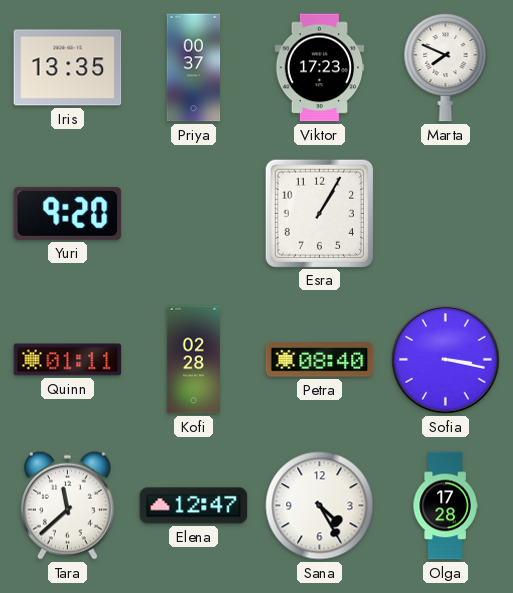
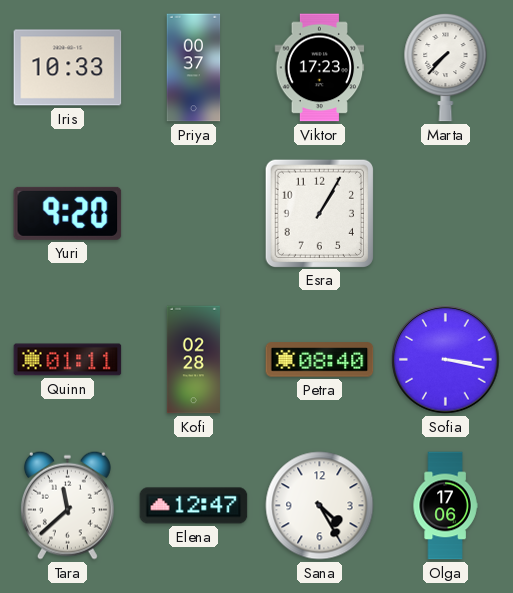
Iris: 13:35 -> 10:33 (68, 68)
Marta: 7:49 -> 7:37 (446, 67)
Olga: 17:28 -> 17:06 (445, 506)
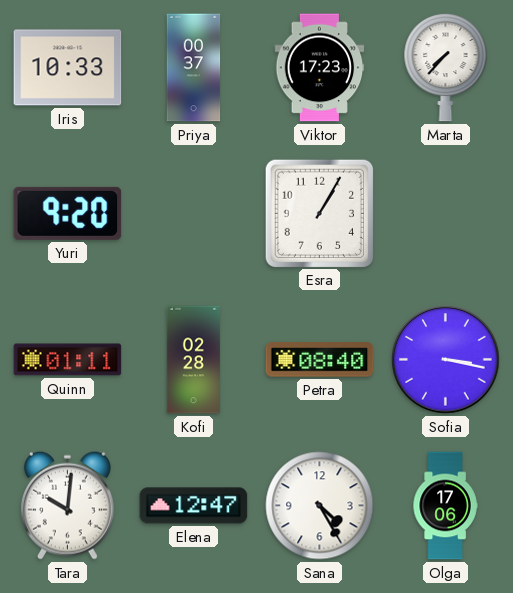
Tara: 11:38 -> 10:01 (67, 505)
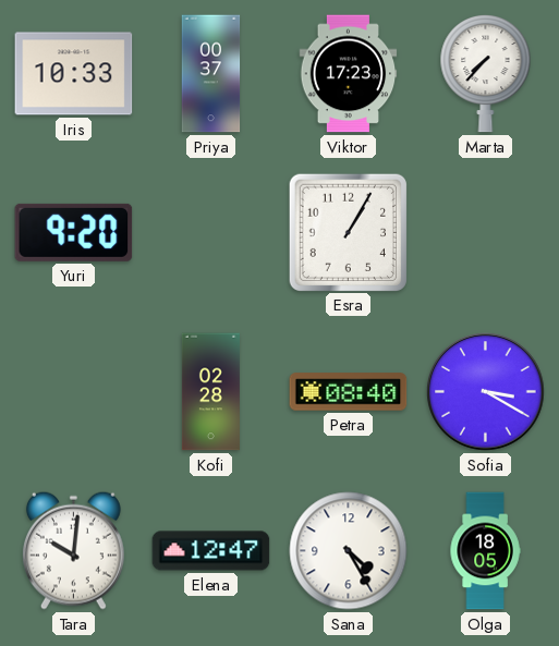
Quinn: 01:11 -> none (68, 360)
Sofia: 3:17 -> 3:20 (486, 392)
Olga: 17:06 -> 18:05 (485, 551)
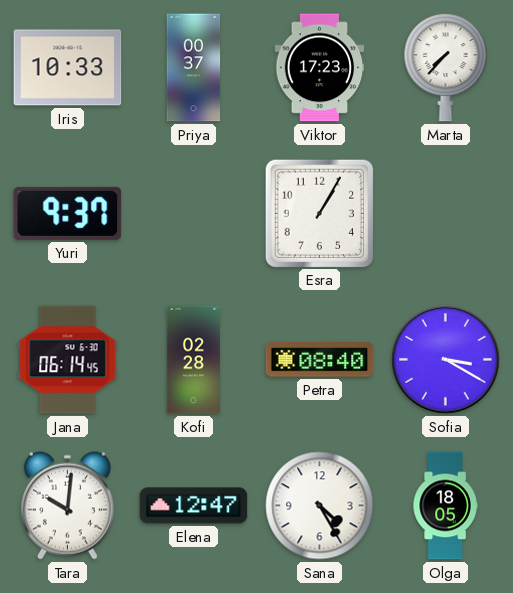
Yuri: 9:20 -> 9:37 (68, 213)
Jana: none -> 06:14 (68, 360)
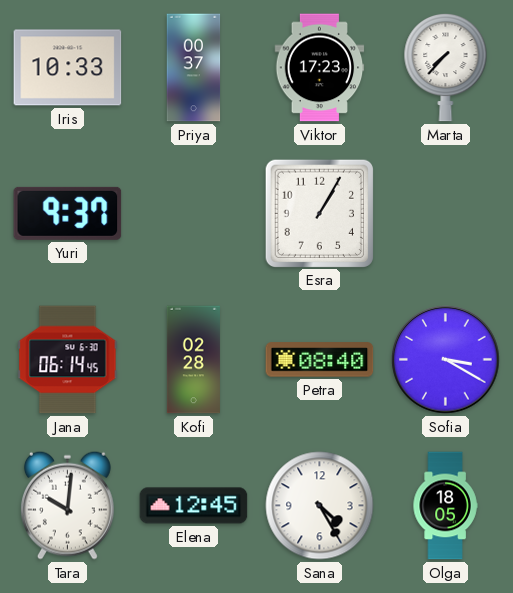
Elena: 12:47 -> 12:45 (194, 506)
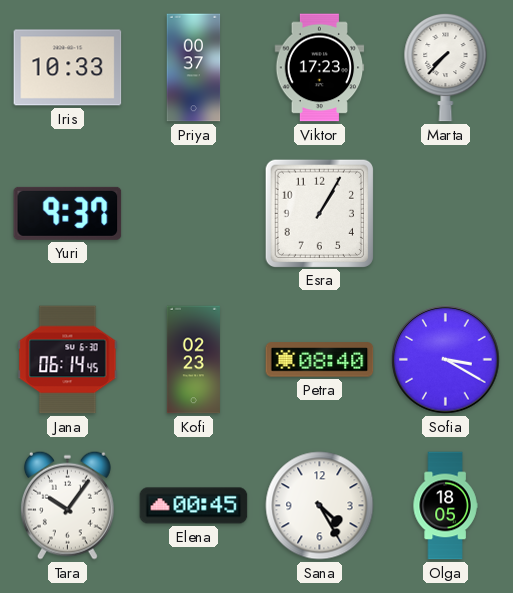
Kofi: 02:28 -> 02:23 (193, 360)
Tara: 10:01 -> 10:06 (67, 505)
Elena: 12:45 -> 00:45 (194, 506)
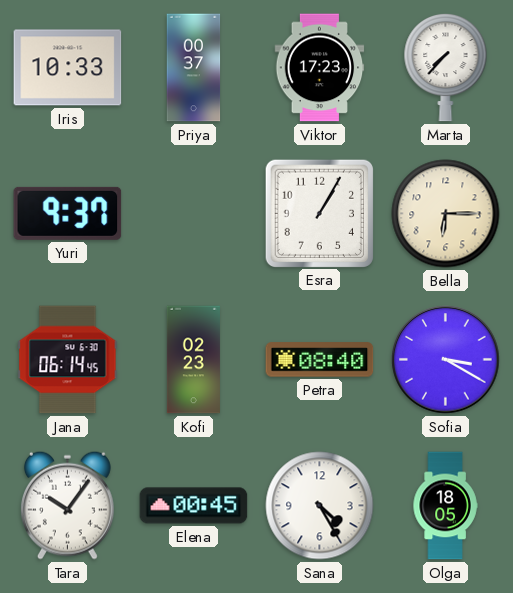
Bella: none -> 6:15 (446, 214)
